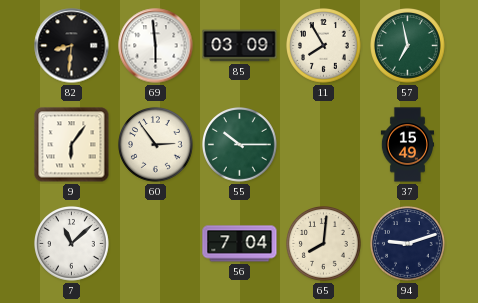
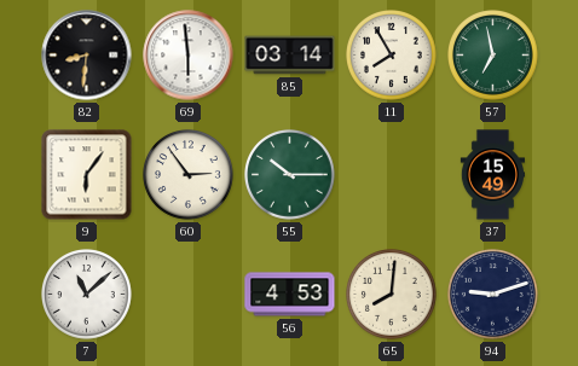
85: 03:09 -> 03:14 (290, 56)
56: 7:04 -> 4:53 (290, 295)
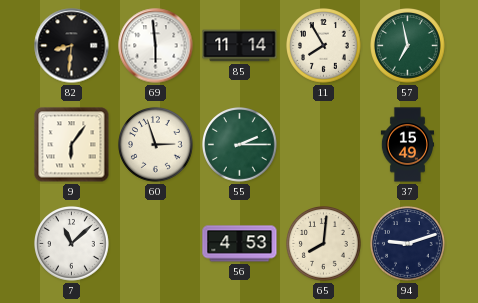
85: 03:14 -> 11:14 (240, 46)
60: 2:54 -> 2:57 (156, 145)
55: 10:15 -> 2:15 (240, 145)
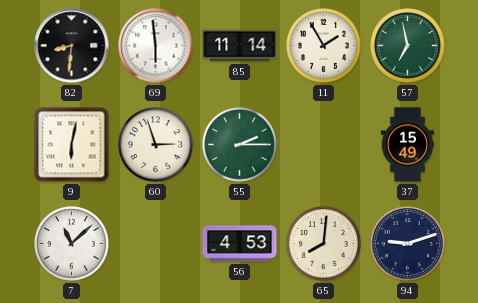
11: 7:55 -> 1:55 (324, 46)
9: 6:06 -> 6:02 (72, 145)
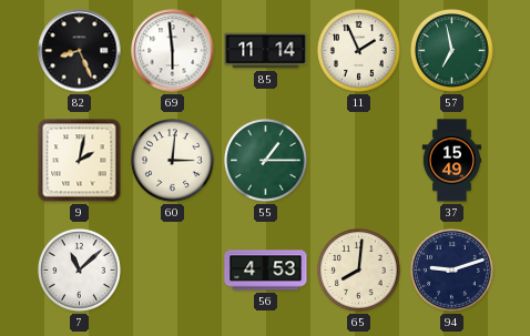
82: 8:31 -> 8:26 (80, 51)
11: 1:55 -> 1:56 (359, 51)
9: 6:02 -> 2:02 (80, 161)
60: 2:57 -> 3:01 (173, 161)
55: 2:15 -> 1:15 (266, 161)
